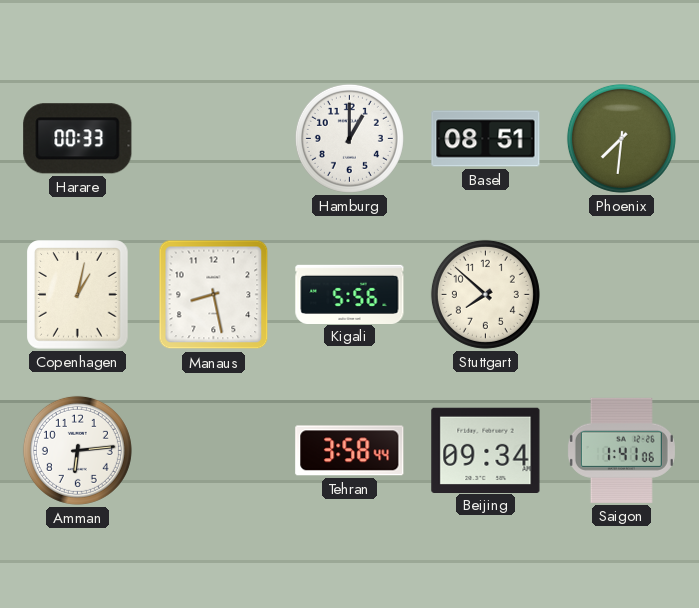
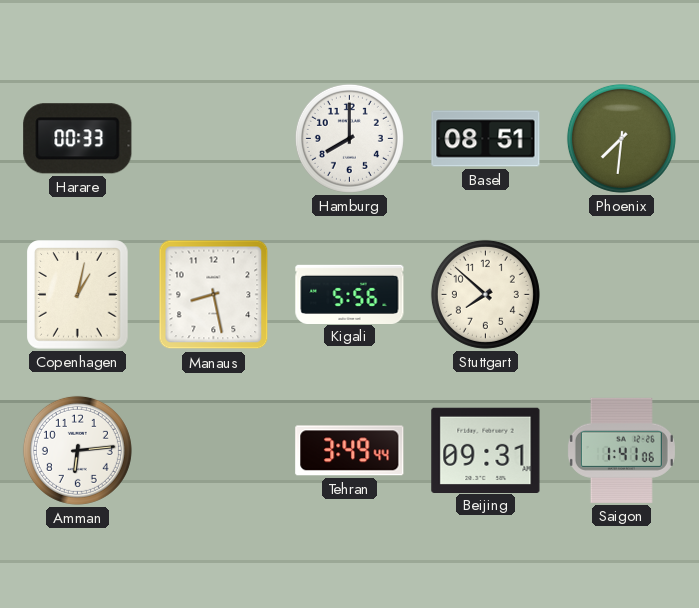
Hamburg: 1:00 -> 8:00 (349, 138)
Tehran: 3:58 -> 3:49 (350, 451)
Beijing: 09:34 -> 09:31 (486, 450)
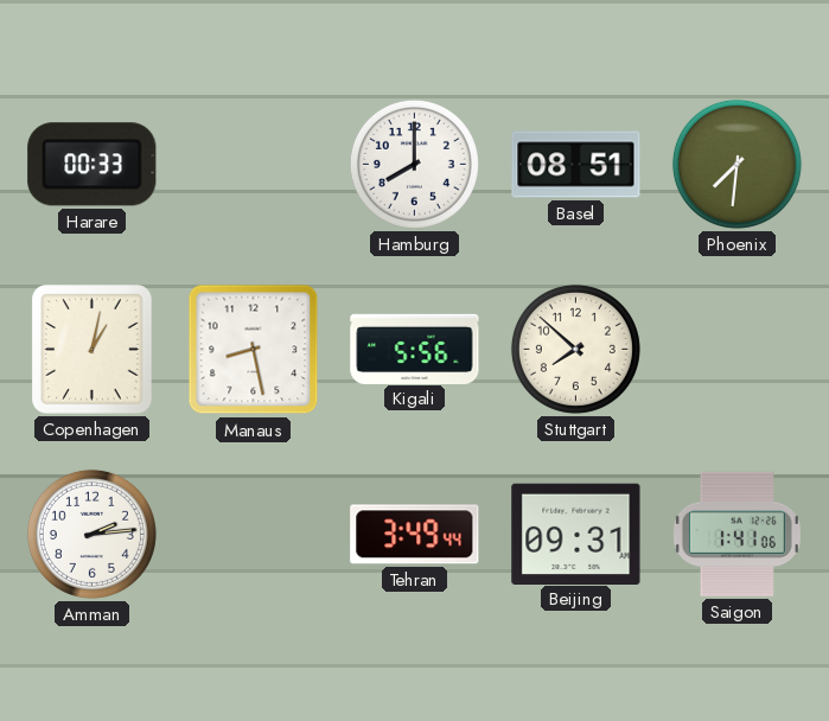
Amman: 6:14 -> 2:14 (91, 534)
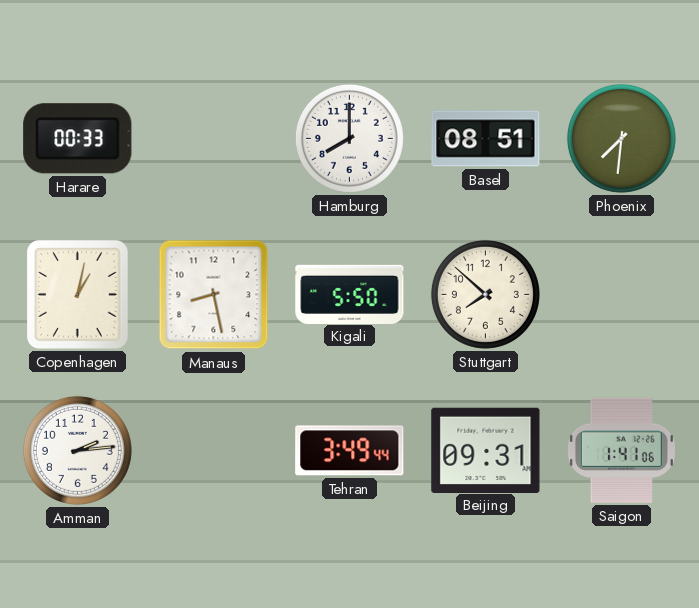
Kigali: 5:56 -> 5:50 (350, 294)
